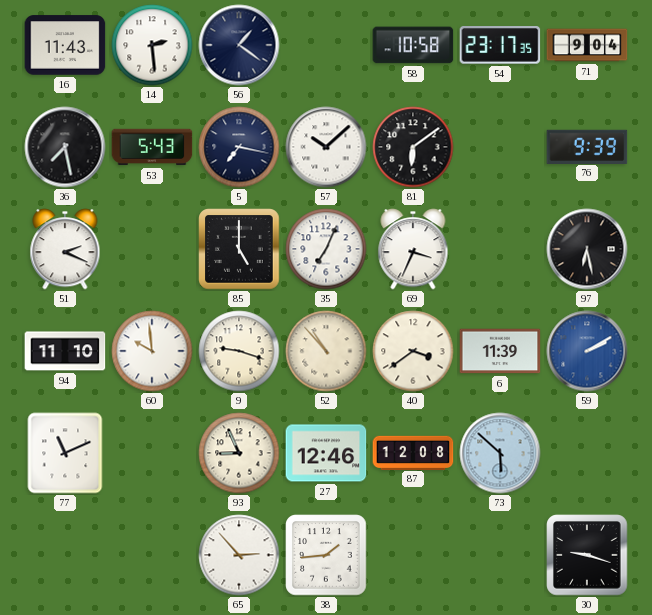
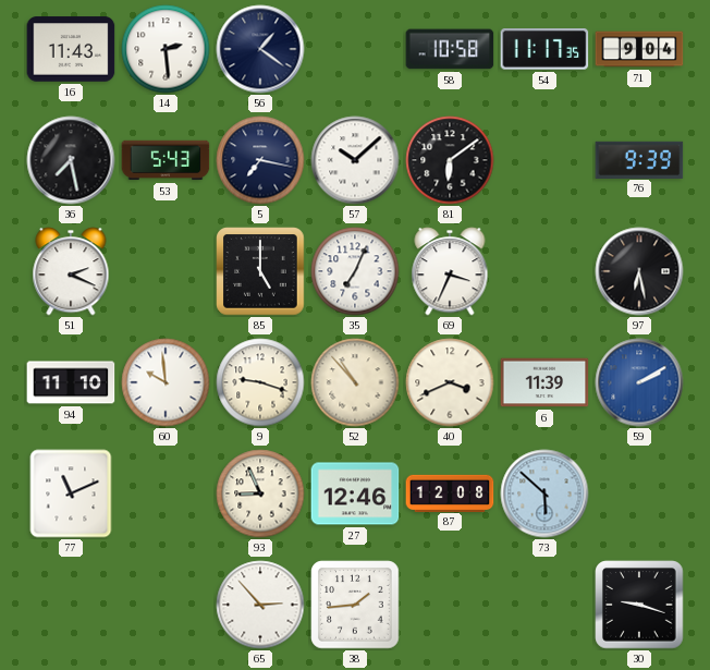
54: 23:17 -> 11:17 (544, 50)
40: 3:39 -> 3:41 (450, 382)
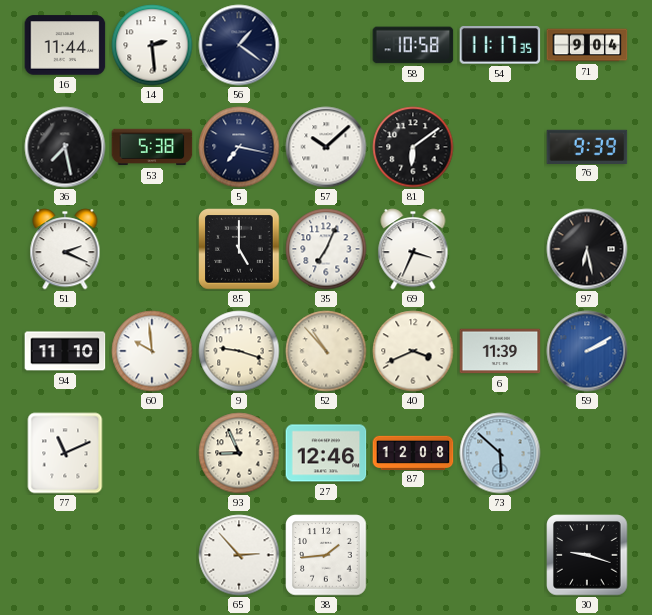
16: 11:43 -> 11:44 (65, 45)
53: 5:43 -> 5:38 (152, 147)
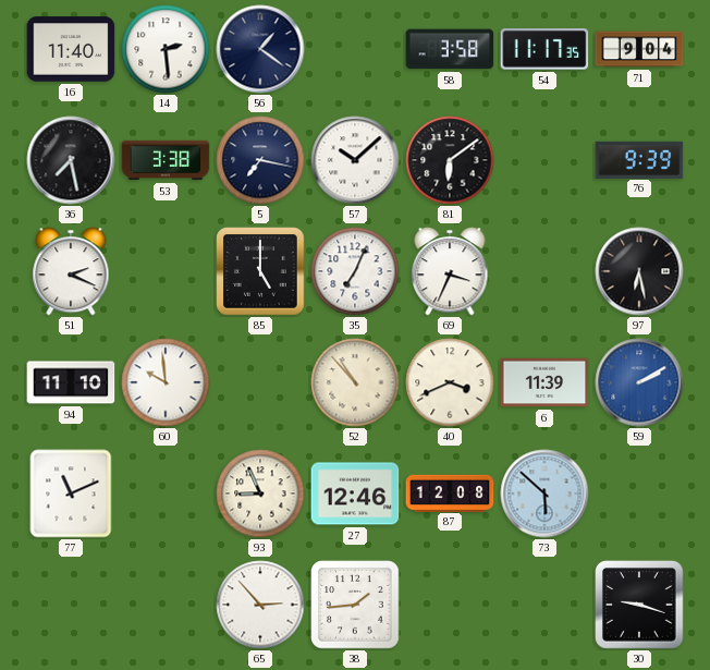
16: 11:44 -> 11:40 (71, 49)
58: 10:58 -> 3:58 (450, 49)
53: 5:38 -> 3:38 (166, 160)
9: 9:18 -> none (239, 351)
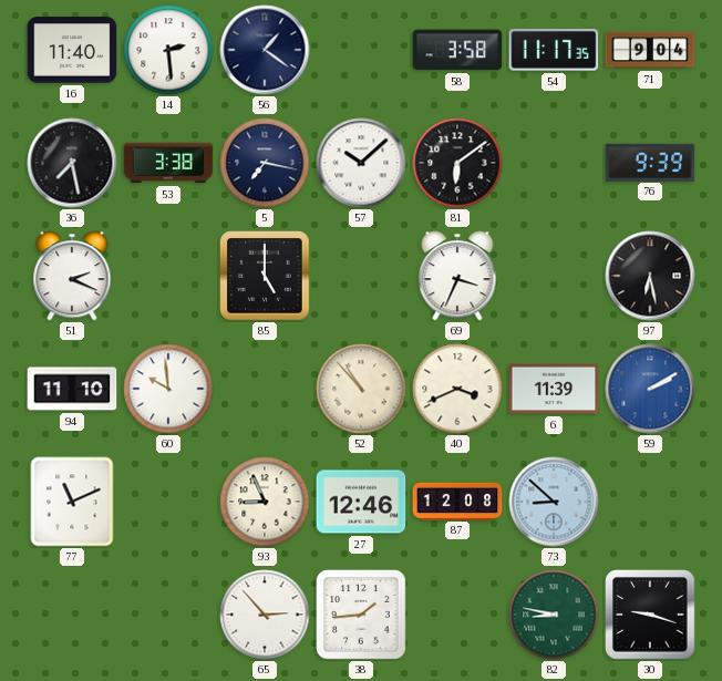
35: 7:04 -> none (355, 271)
73: 5:52 -> 8:52 (554, 502)
82: none -> 8:47 (554, 615)
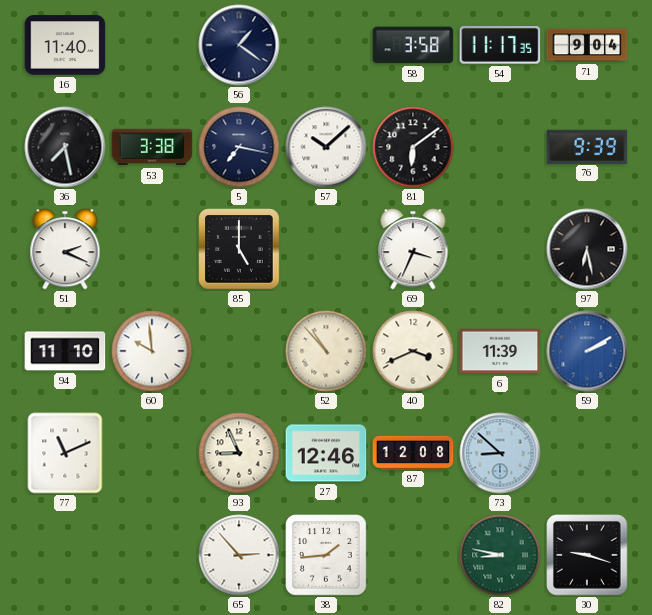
14: 2:29 -> none (168, 50)
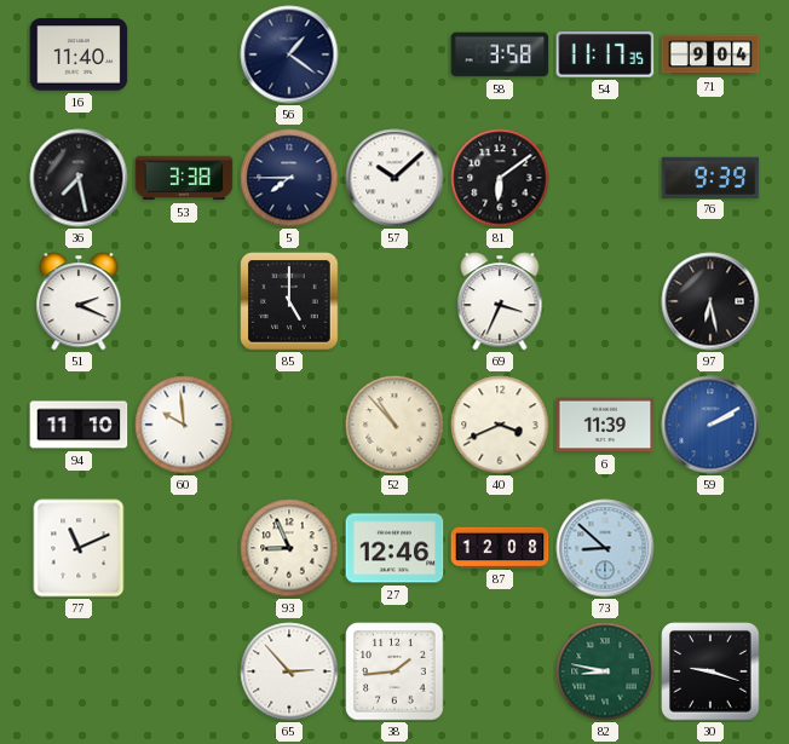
5: 7:17 -> 7:45 (289, 178)
